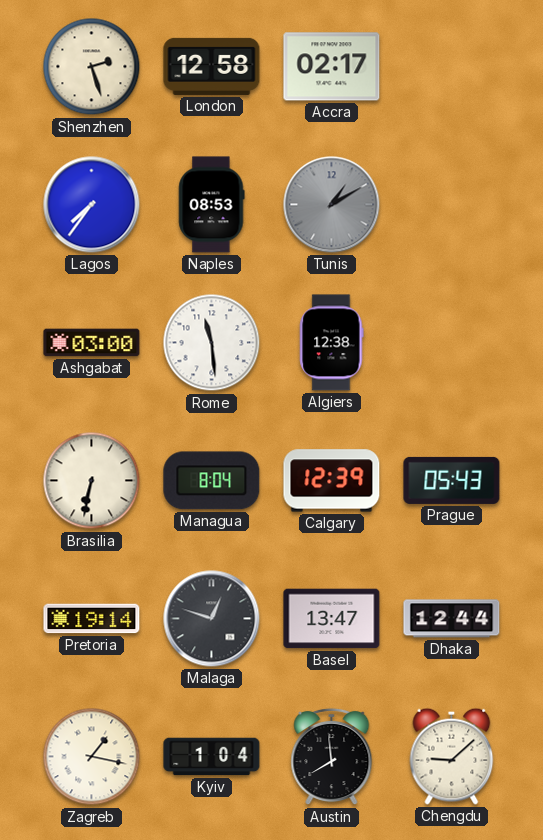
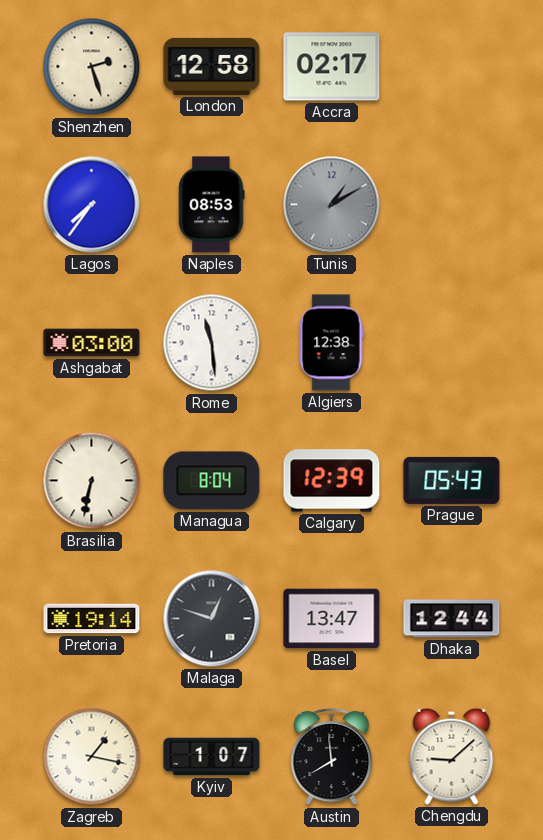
Kyiv: 1:04 -> 1:07 (212, 757)
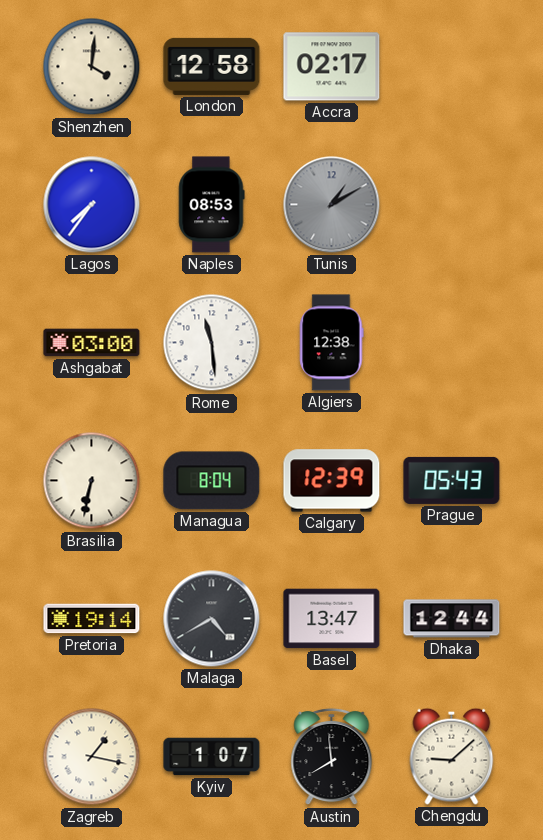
Shenzhen: 2:27 -> 4:01 (92, 67)
Malaga: 12:48 -> 4:40 (212, 619)
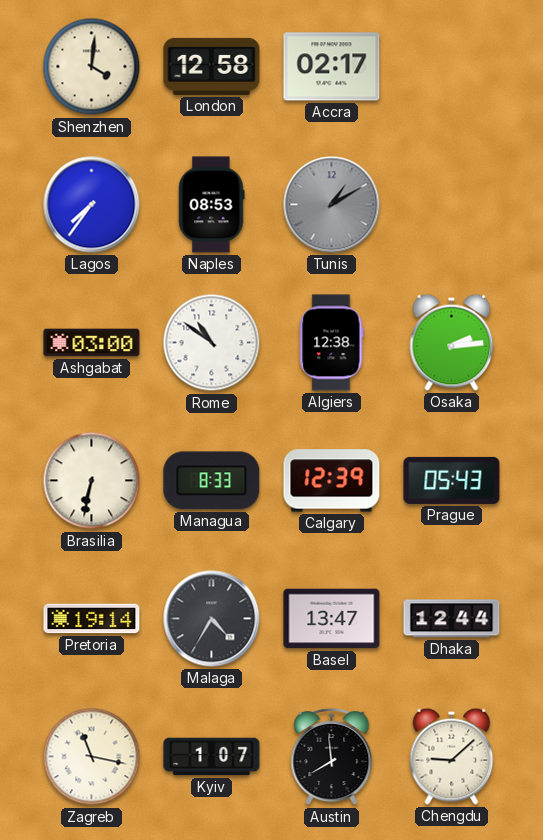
Rome: 11:29 -> 10:51 (212, 343)
Osaka: none -> 2:14 (452, 342)
Managua: 8:04 -> 8:33 (212, 481)
Malaga: 4:40 -> 4:35 (212, 619)
Zagreb: 1:17 -> 11:17 (92, 757)
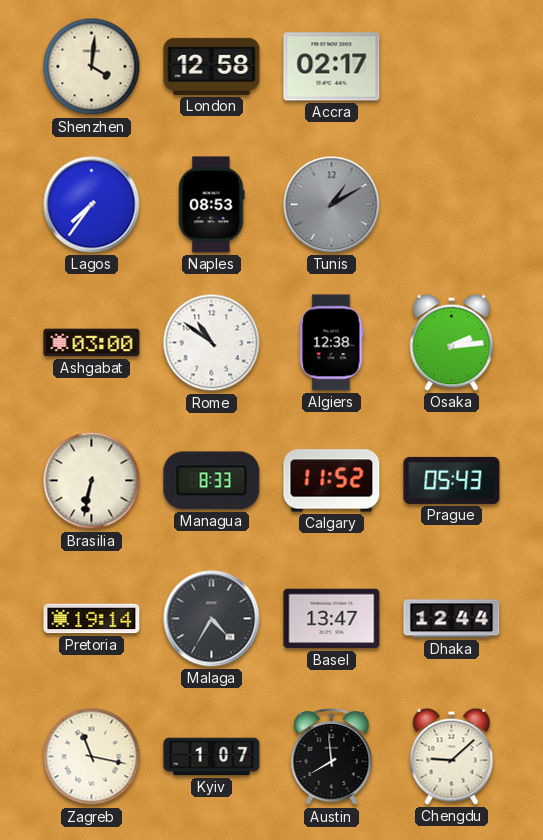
Calgary: 12:39 -> 11:52 (332, 481)
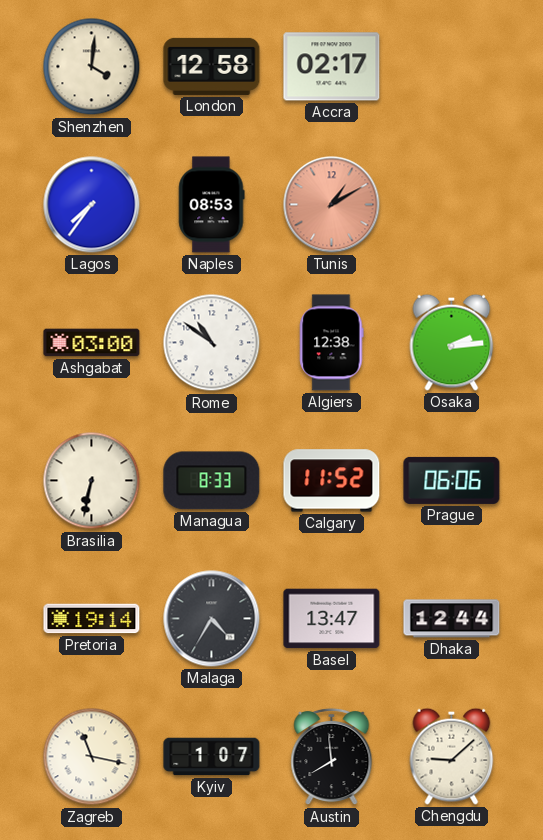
Tunis dial: grey -> salmon (332, 205)
Prague: 05:43 -> 06:06 (452, 480)
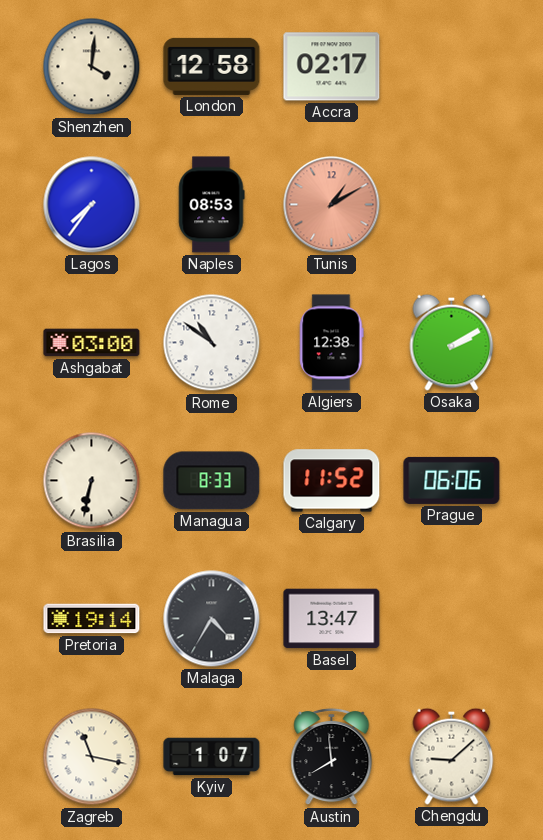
Osaka: 2:14 -> 2:10 (452, 342)
Dhaka: 12:44 -> none (452, 619)
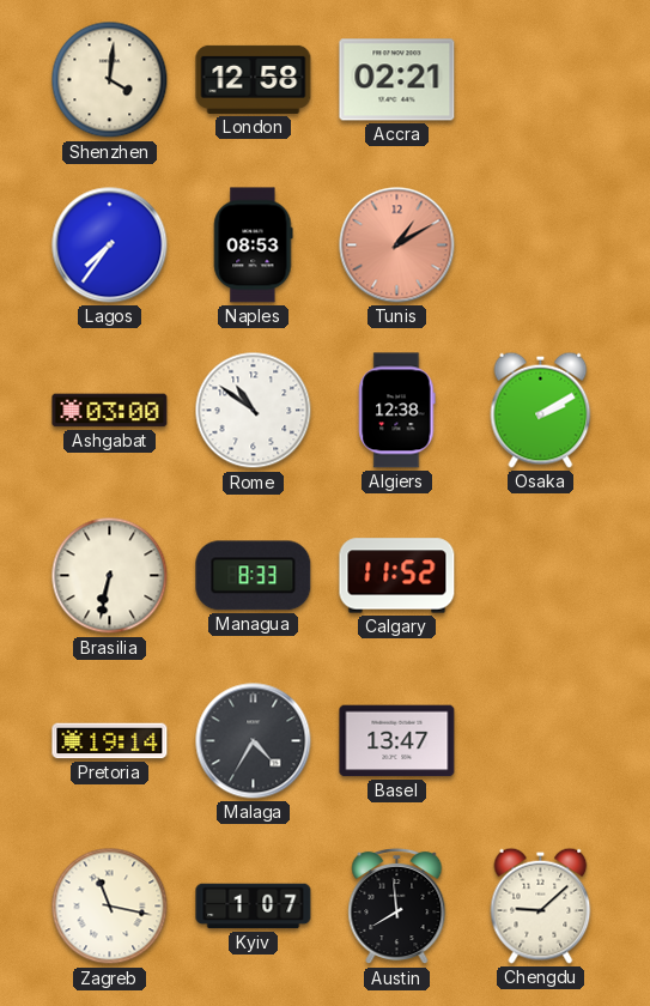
Accra: 02:17 -> 02:21 (397, 80)
Prague: 06:06 -> none (452, 480)
